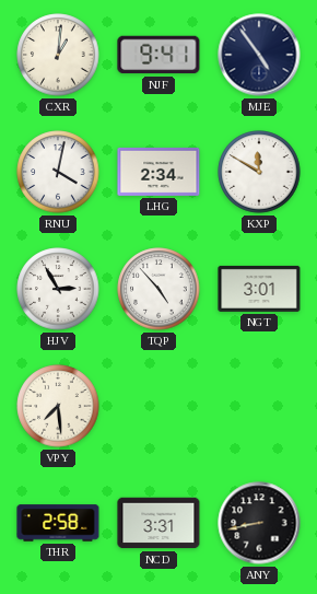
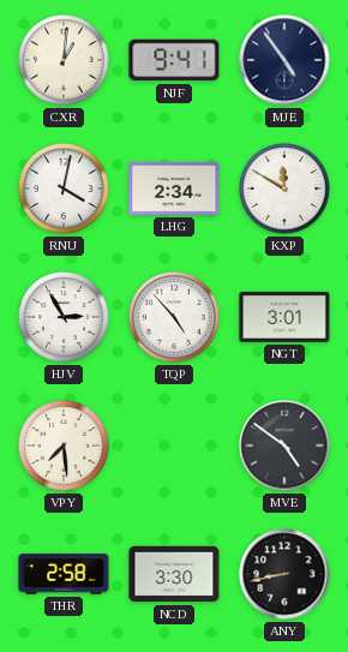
MVE: none -> 4:51 (284, 445)
NCD: 3:31 -> 3:30 (174, 574)
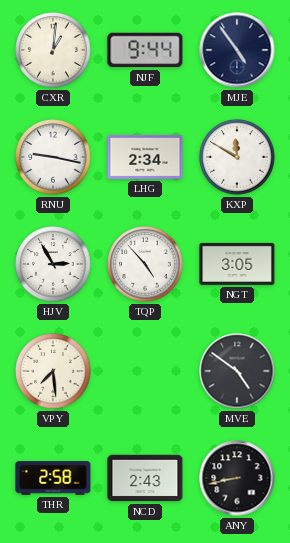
NJF: 9:41 -> 9:44 (145, 50)
RNU: 4:02 -> 9:17 (53, 157)
NGT: 3:01 -> 3:05 (237, 264)
NCD: 3:30 -> 2:43 (145, 478)
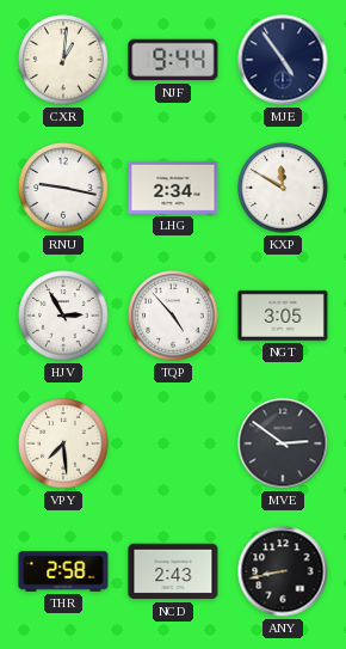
MVE: 4:51 -> 2:51 (283, 443)
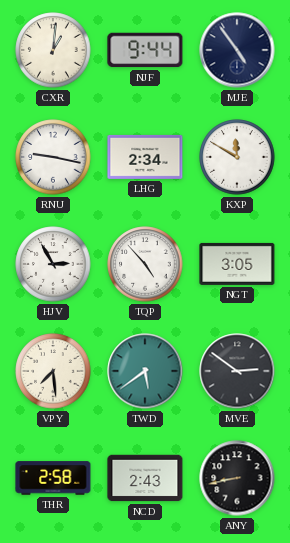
TWD: none -> 5:39 (145, 371)
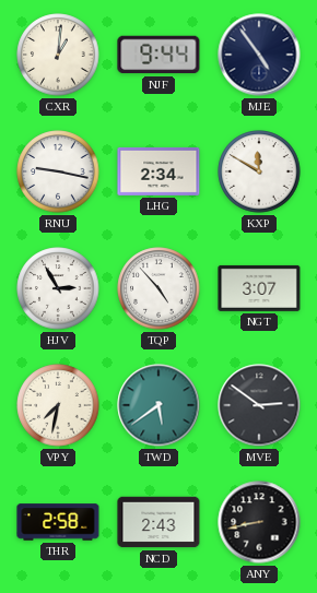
NGT: 3:05 -> 3:07 (259, 288)
VPY: 7:29 -> 7:32 (58, 405)
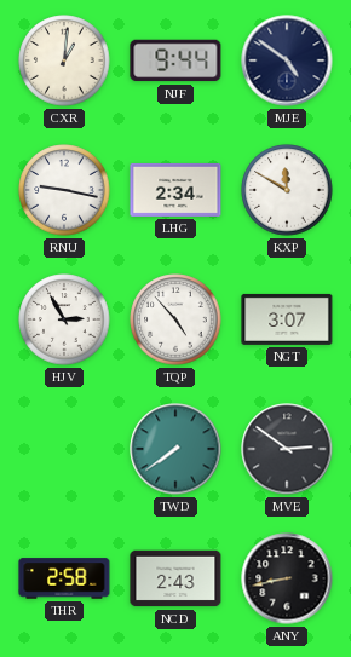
MJE: 4:54 -> 4:51 (287, 60)
VPY: 7:32 -> none (58, 405)
TWD: 5:39 -> 7:39 (175, 449)
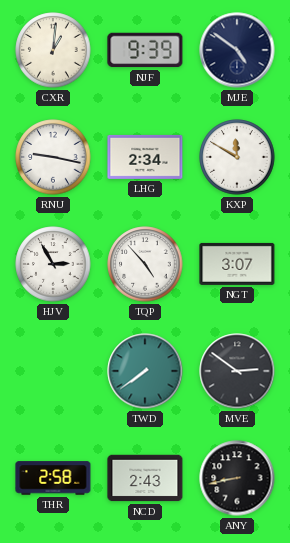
NJF: 9:44 -> 9:39 (145, 50)
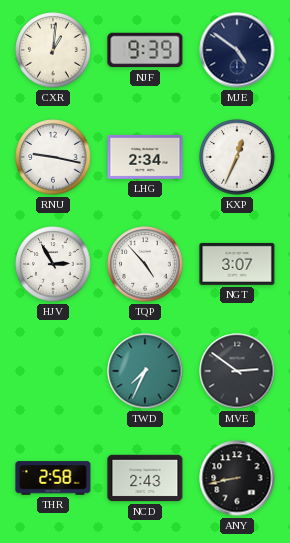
KXP: 11:50 -> 12:34 (237, 157)
TWD: 7:39 -> 7:34 (145, 371)
